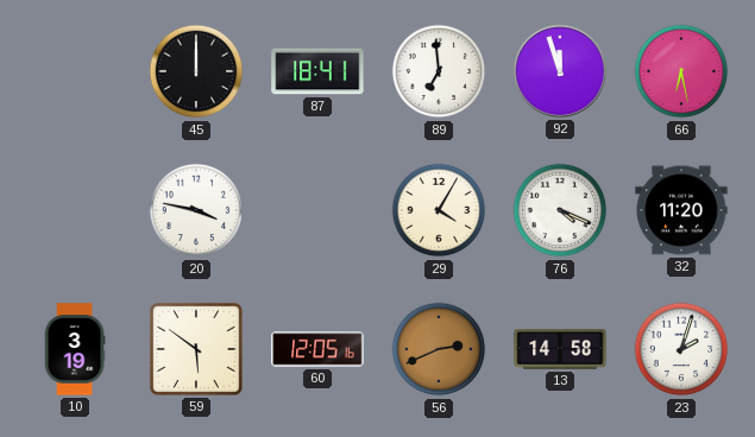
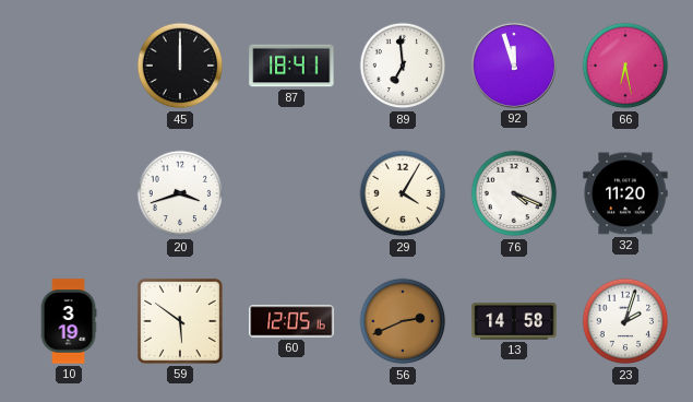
20: 3:47 -> 3:42 (180, 193)
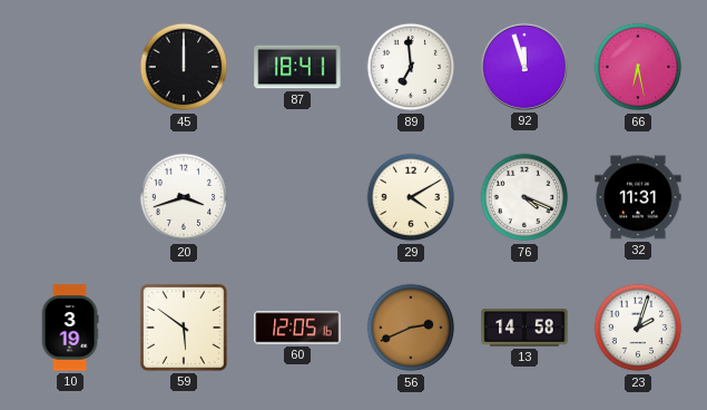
29: 4:05 -> 4:10 (411, 197)
32: 11:20 -> 11:31 (638, 197)
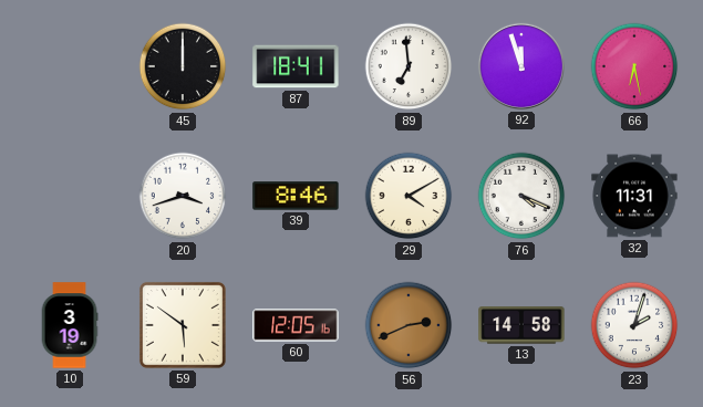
39: none -> 8:46 (296, 196)
